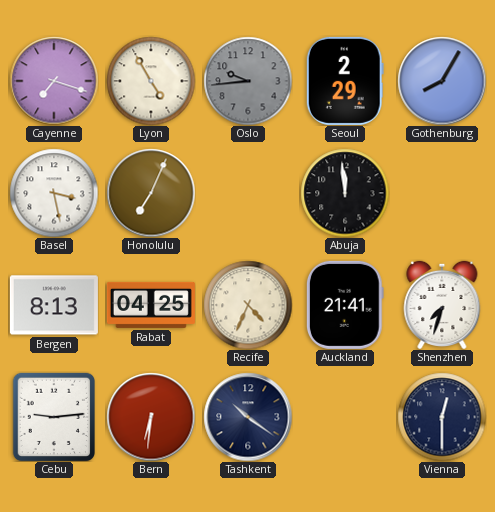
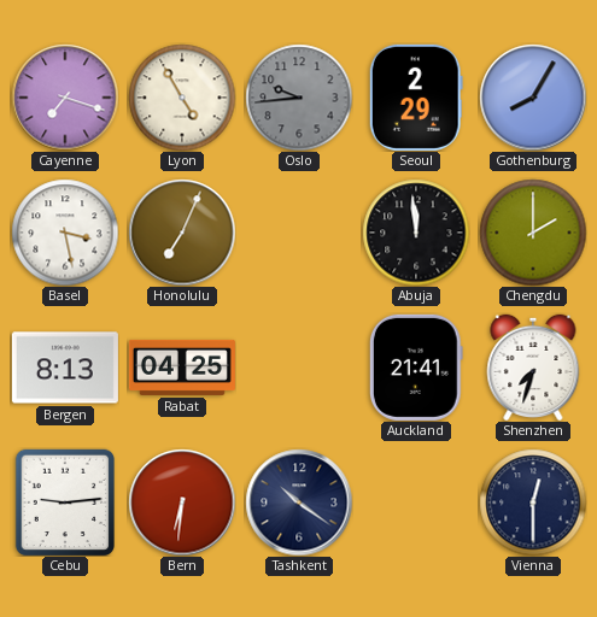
Chengdu: none -> 2:00 (533, 233)
Recife: 4:34 -> none (248, 305)
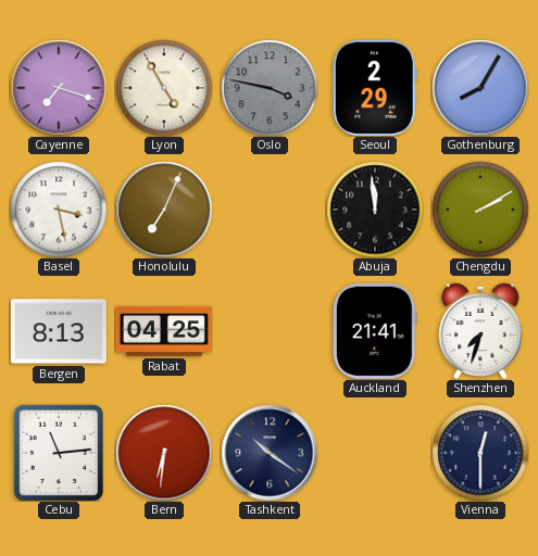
Oslo: 9:44 -> 3:47 (270, 88)
Chengdu: 2:00 -> 2:10 (480, 210)
Cebu: 9:14 -> 11:14 (59, 453)
